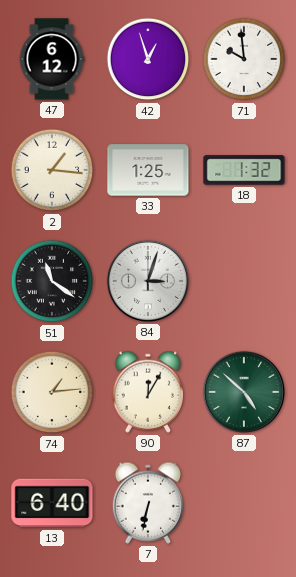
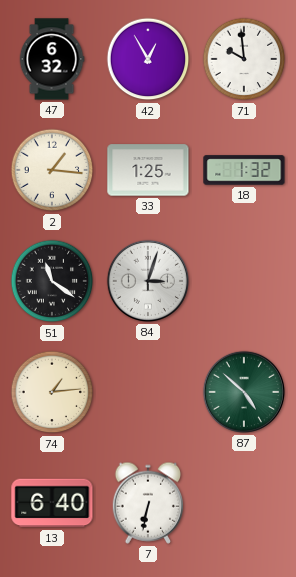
47: 6:12 -> 6:32 (52, 59)
42: 12:57 -> 12:55 (148, 59)
90: 12:05 -> none (148, 392)
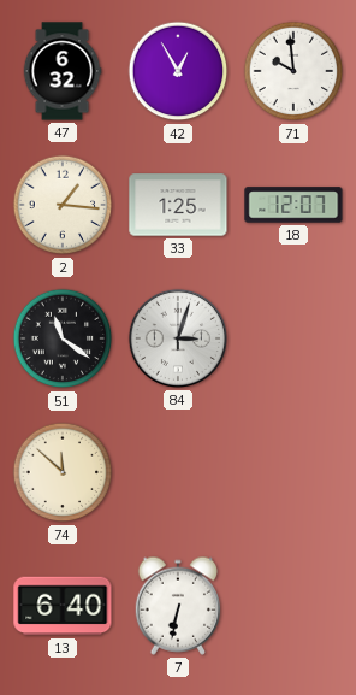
18: 1:32 -> 12:07 (293, 205)
74: 1:14 -> 11:52 (63, 472)
87: 4:52 -> none (244, 392)
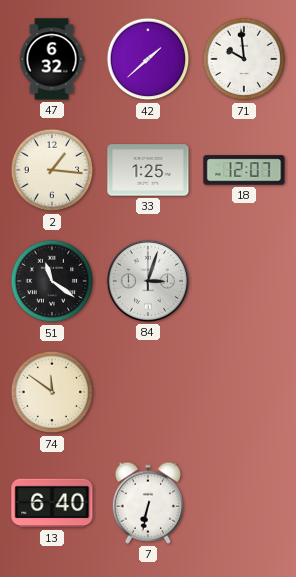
42: 12:55 -> 1:38 (148, 59)
74: 11:52 -> 11:51 (52, 392)
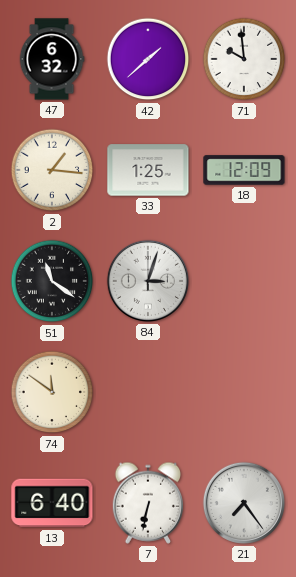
18: 12:07 -> 12:09 (244, 170)
21: none -> 7:24 (244, 503)
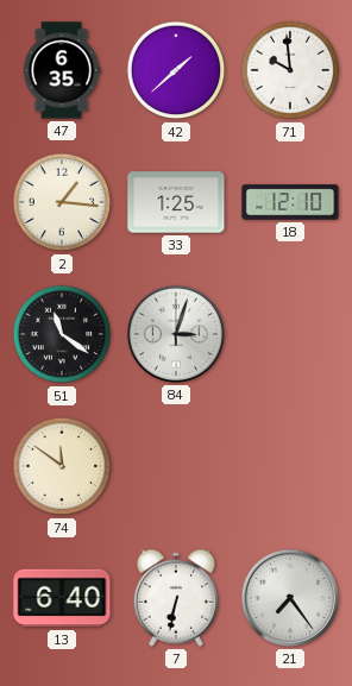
47: 6:32 -> 6:35 (62, 70)
18: 12:09 -> 12:10 (290, 202)
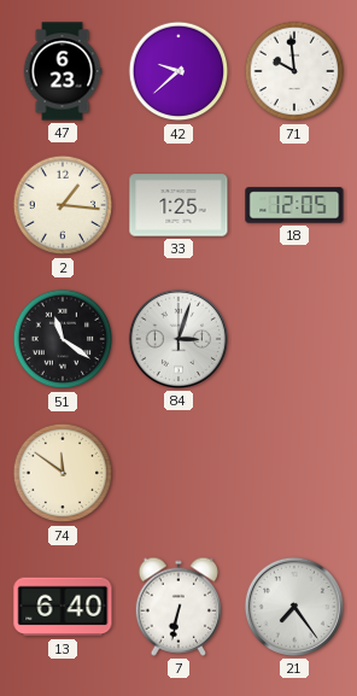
47: 6:35 -> 6:23 (63, 71)
42: 1:38 -> 9:38 (178, 71)
18: 12:10 -> 12:05 (294, 205)
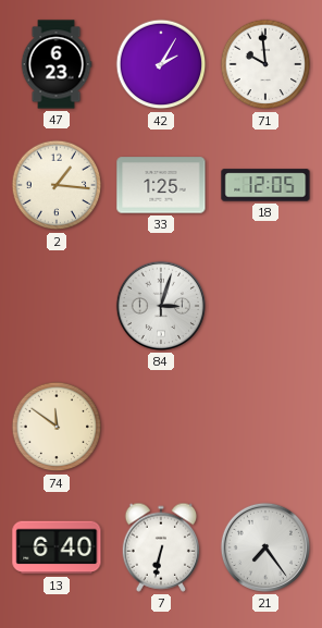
42: 9:38 -> 2:05 (161, 64)
51: 11:21 -> none (63, 339)
